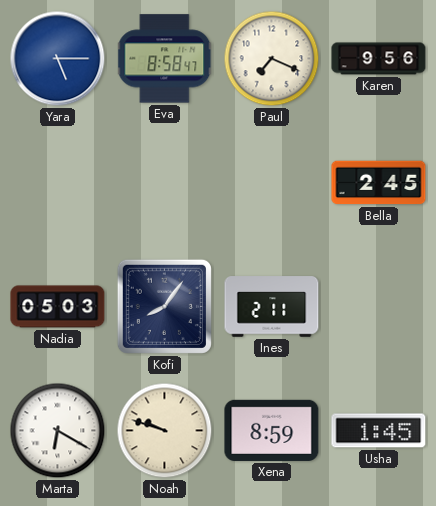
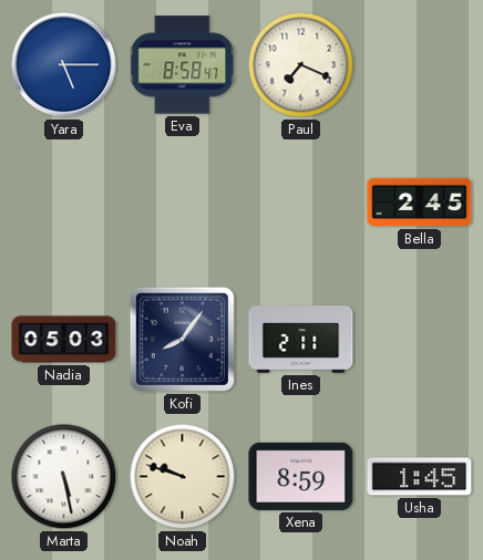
Karen: 9:56 -> none (379, 59)
Marta: 6:20 -> 5:28 (64, 477)
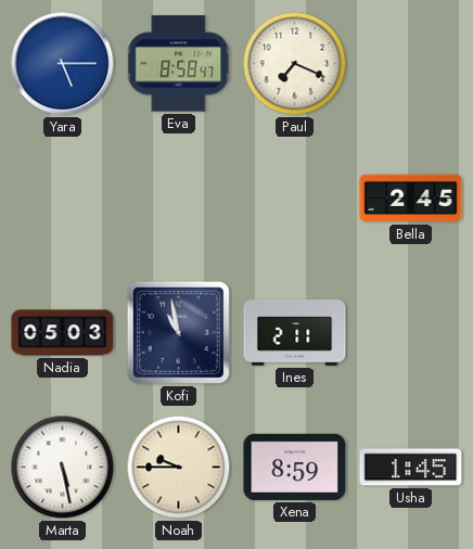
Kofi: 8:06 -> 10:58 (178, 332)
Noah: 9:48 -> 9:45 (179, 468)
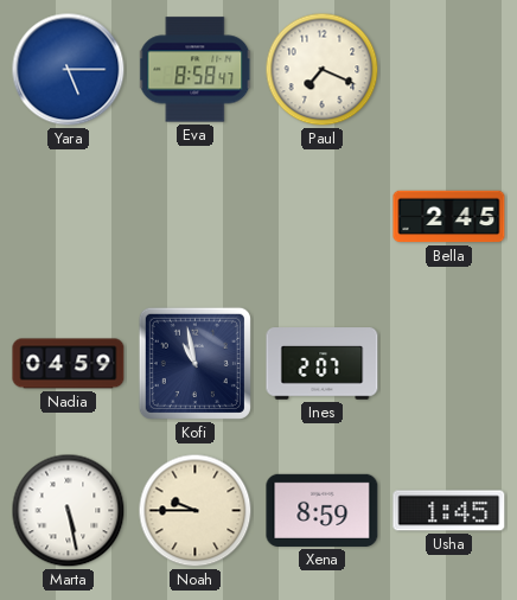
Nadia: 05:03 -> 04:59 (69, 364)
Ines: 2:11 -> 2:07 (323, 364)
